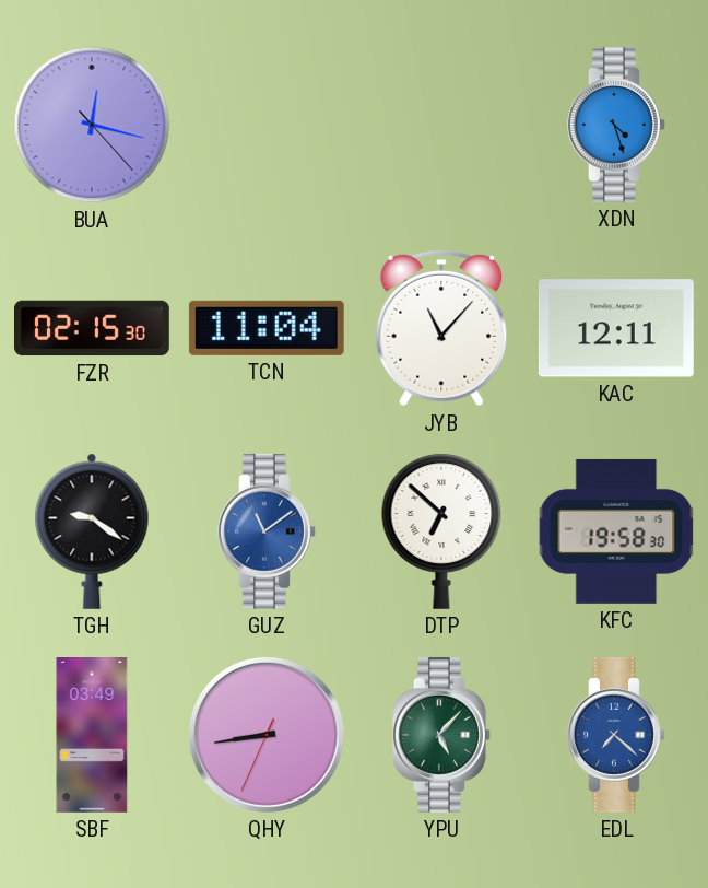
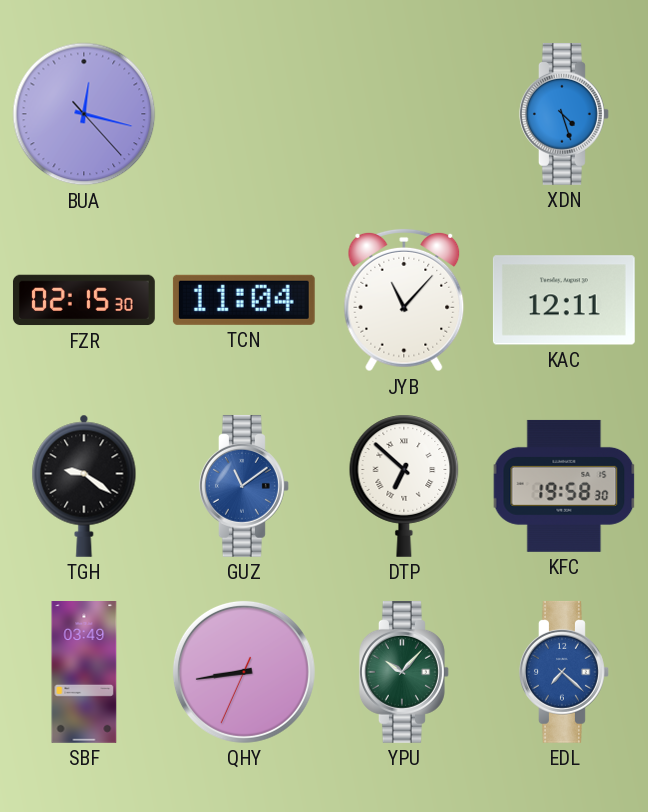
YPU: 5:07 -> 10:07 (404, 672)
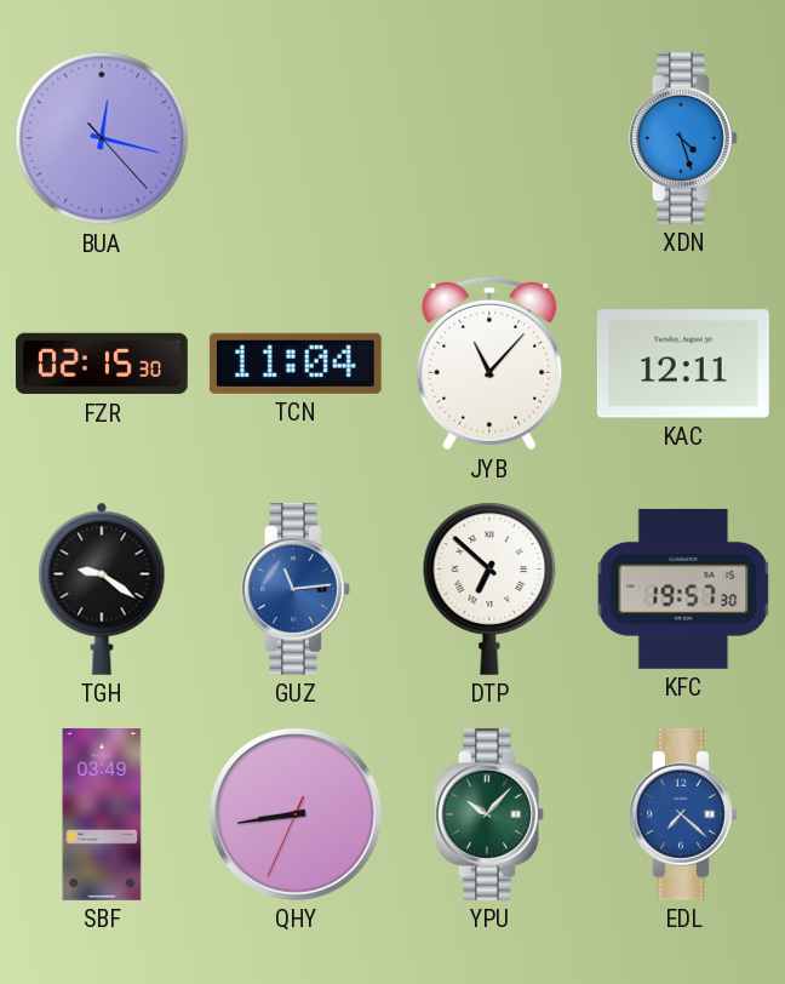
GUZ: 11:09 -> 11:14 (296, 589)
KFC: 19:58 -> 19:57 (683, 589)
